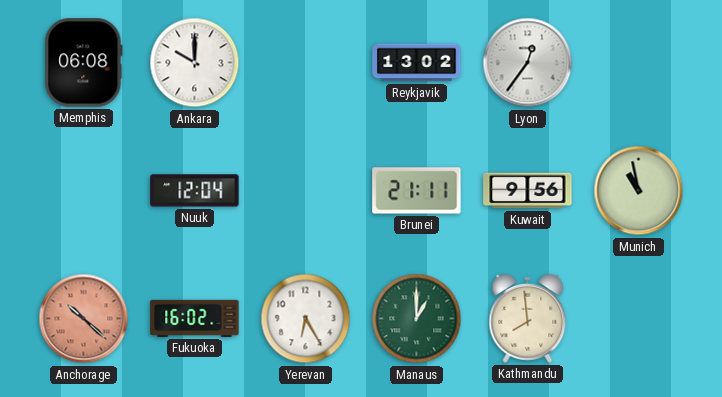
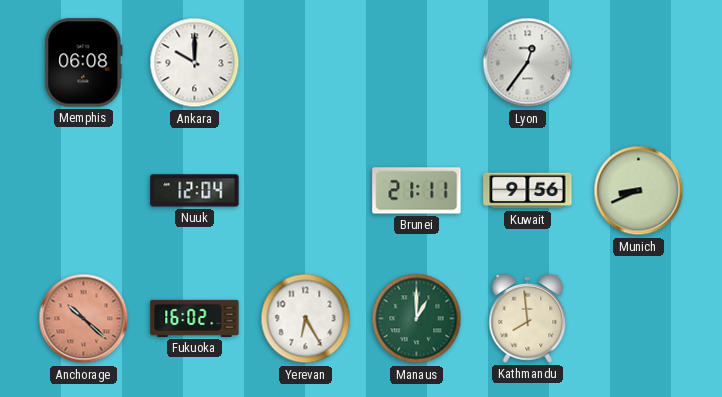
Reykjavik: 13:02 -> none (417, 63)
Munich: 10:58 -> 8:41 (639, 191)
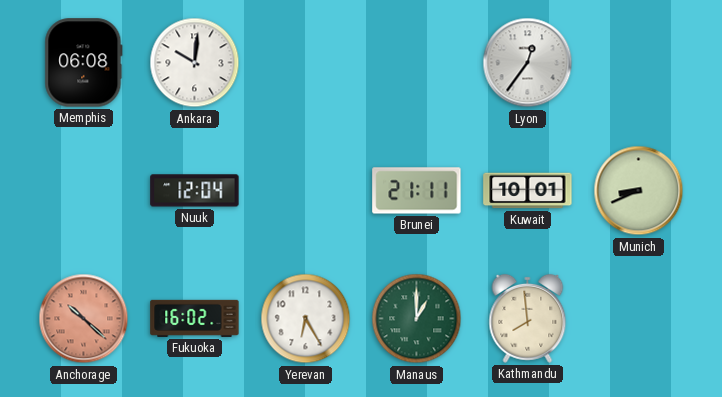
Ankara: 10:00 -> 10:01 (195, 63)
Kuwait: 9:56 -> 10:01 (528, 191)
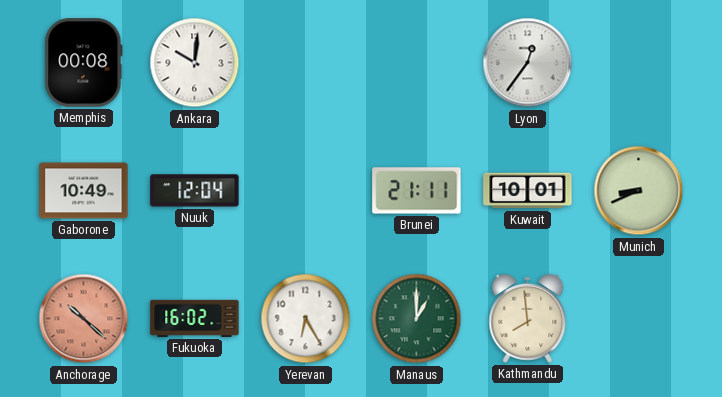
Memphis: 06:08 -> 00:08 (84, 63)
Gaborone: none -> 10:49 (84, 191)
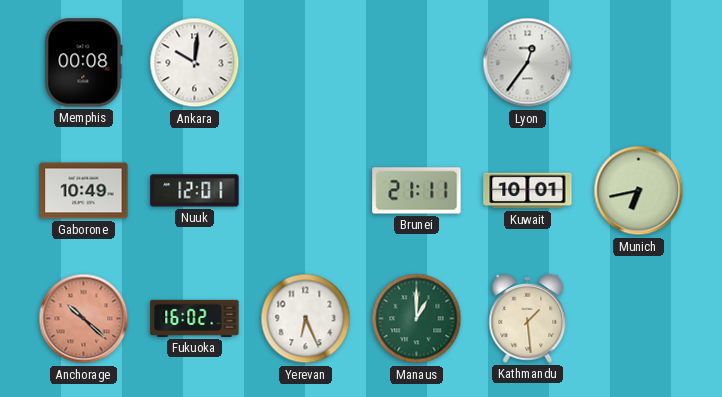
Nuuk: 12:04 -> 12:01 (195, 191)
Munich: 8:41 -> 6:43 (639, 191)
Yerevan: 6:25 -> 6:26 (306, 319)
Kathmandu: 7:59 -> 1:29 (528, 318)
